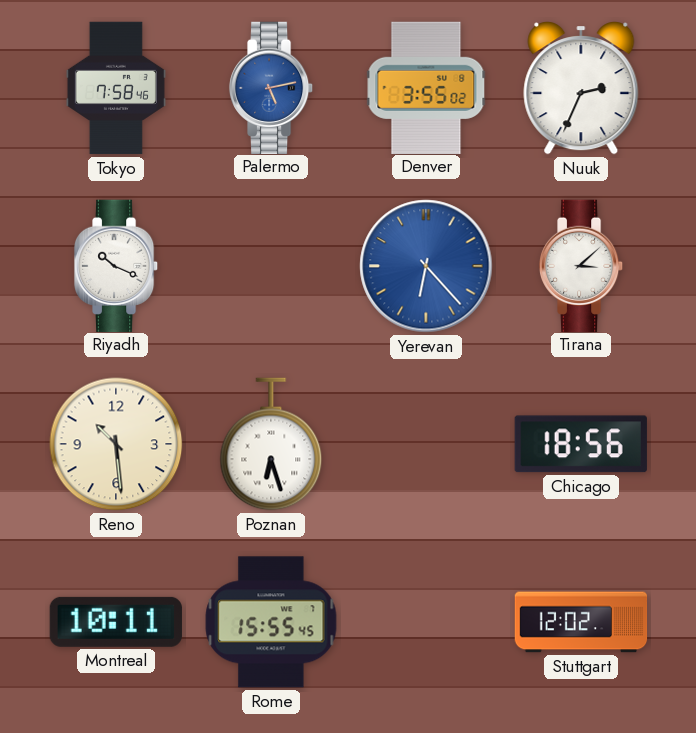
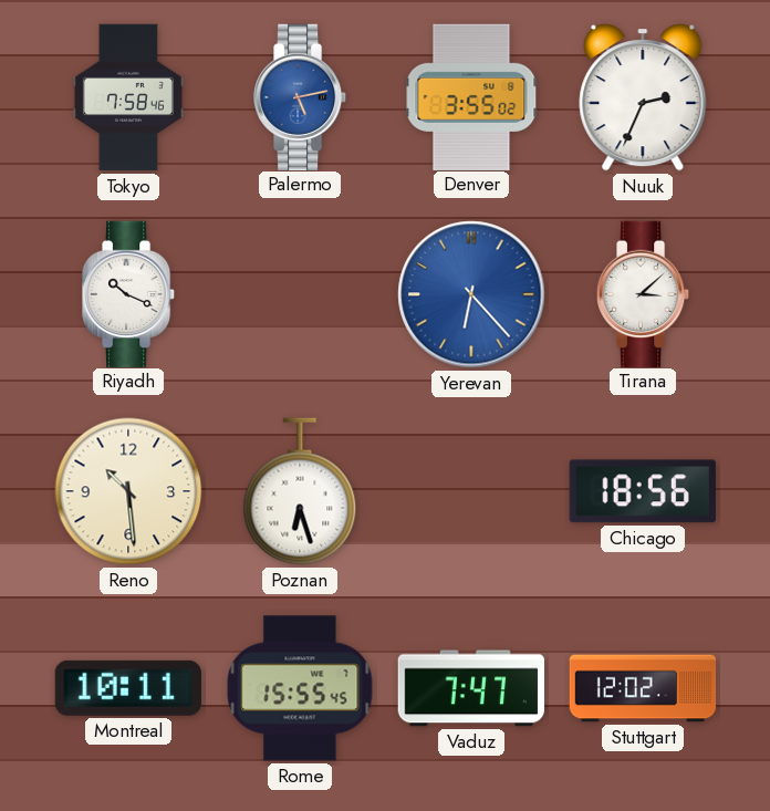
Vaduz: none -> 7:47 (470, 688)
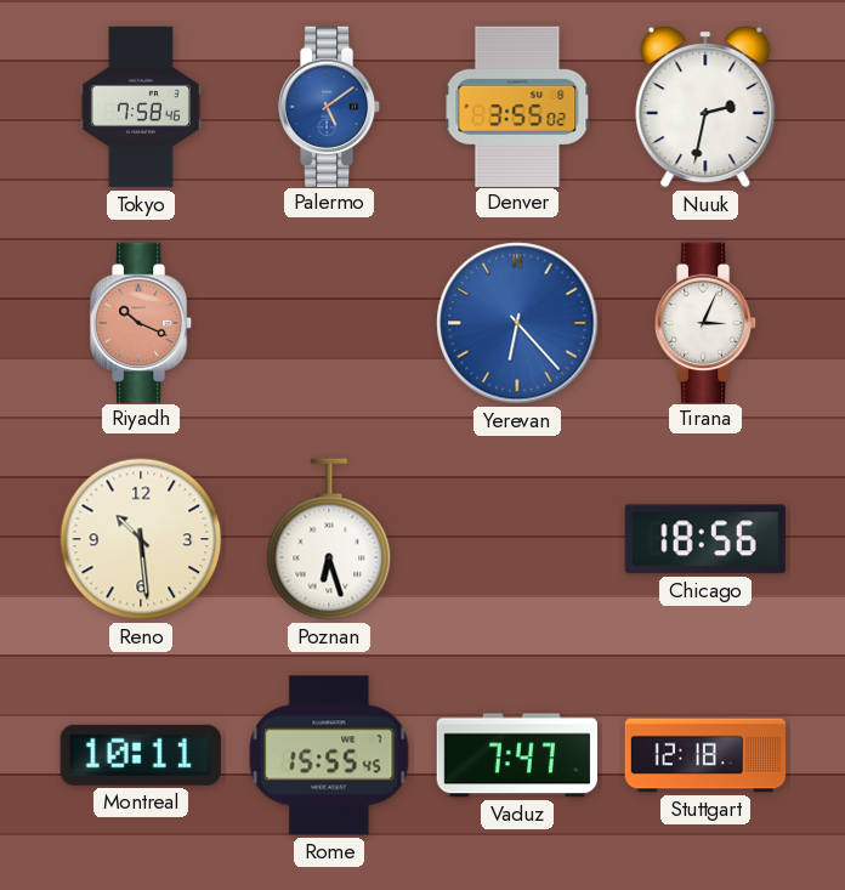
Palermo: 5:13 -> 5:09 (329, 106)
Nuuk: 2:34 -> 2:32 (705, 108)
Riyadh dial: white -> salmon (141, 322)
Tirana: 3:08 -> 3:04 (705, 322)
Stuttgart: 12:02 -> 12:18 (705, 755)
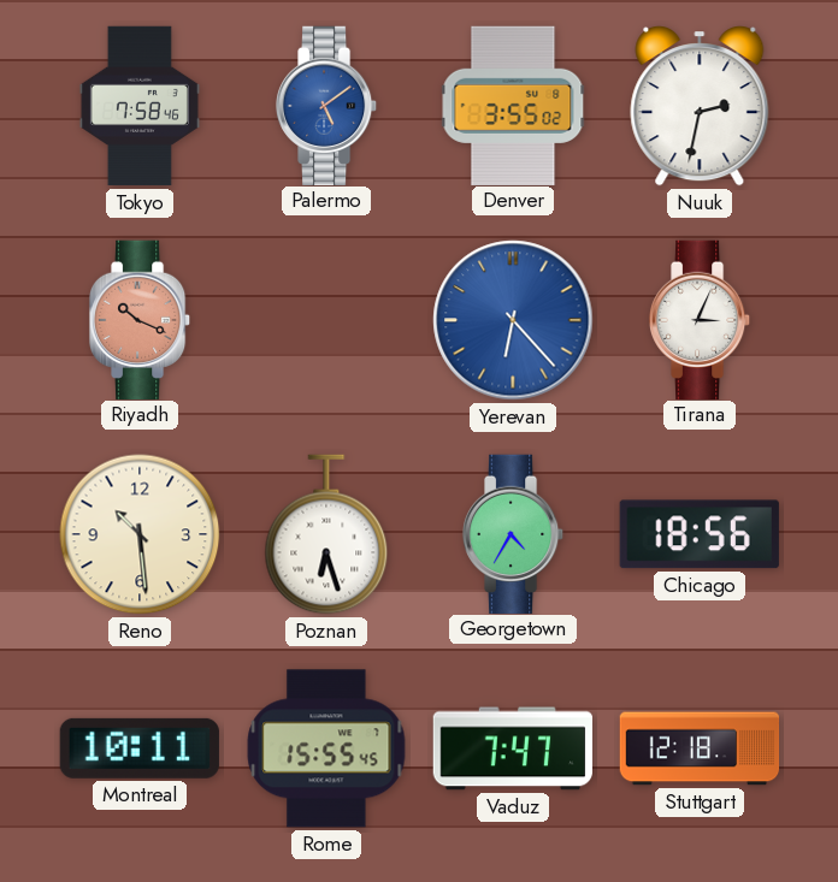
Georgetown: none -> 4:35 (513, 533)
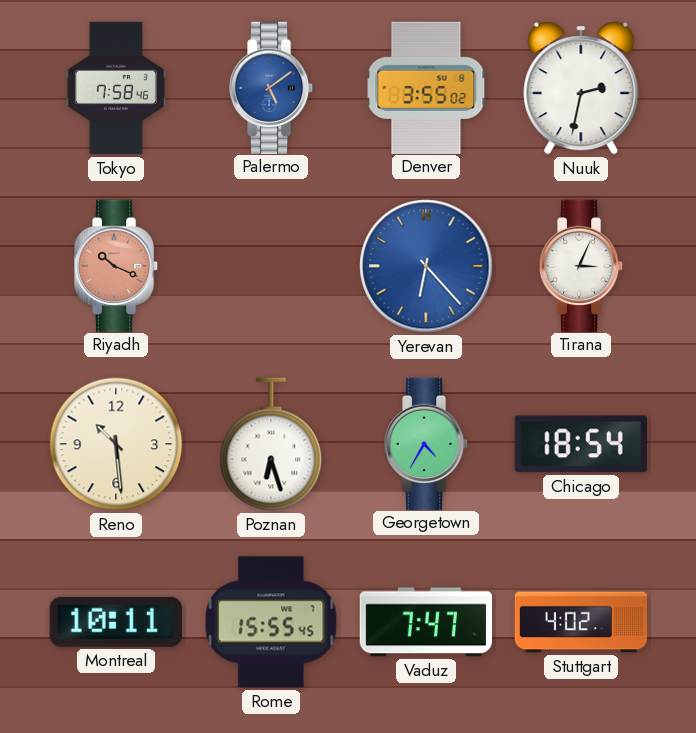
Chicago: 18:56 -> 18:54 (581, 444)
Stuttgart: 12:18 -> 4:02 (581, 622)
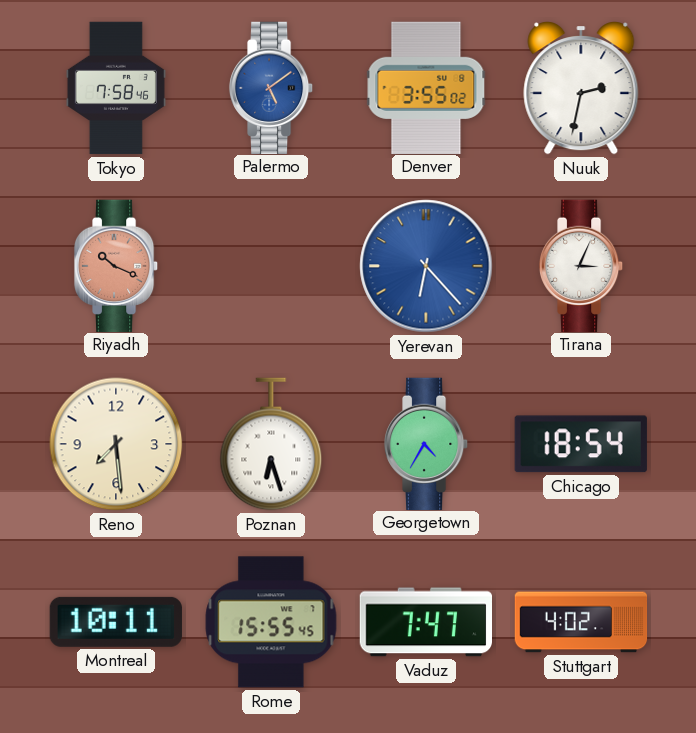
Reno: 10:29 -> 7:29 (116, 444)
